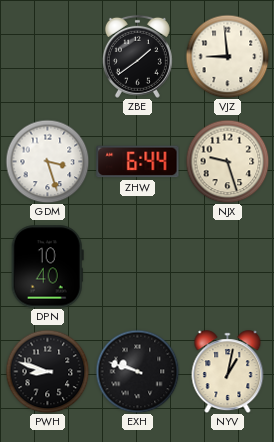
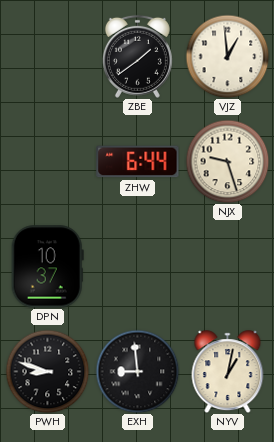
VJZ: 8:59 -> 12:59 (227, 56)
GDM: 3:27 -> none (47, 161)
DPN: 10:40 -> 10:37 (47, 267)
EXH: 9:48 -> 8:59 (137, 371)
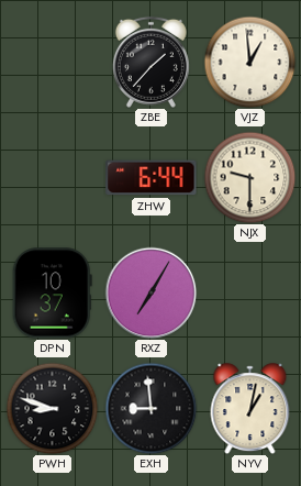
ZBE: 1:39 -> 1:37 (150, 62)
NJX: 9:27 -> 9:30 (249, 177)
RXZ: none -> 7:05 (150, 292)
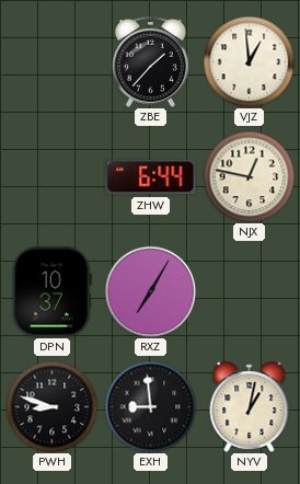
NJX: 9:30 -> 12:47 (249, 176)
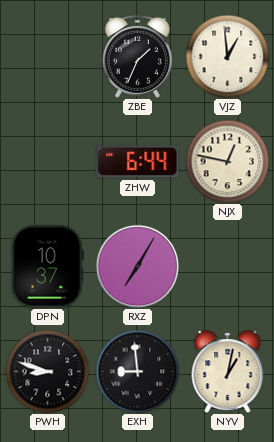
ZBE: 1:37 -> 1:34 (137, 56)
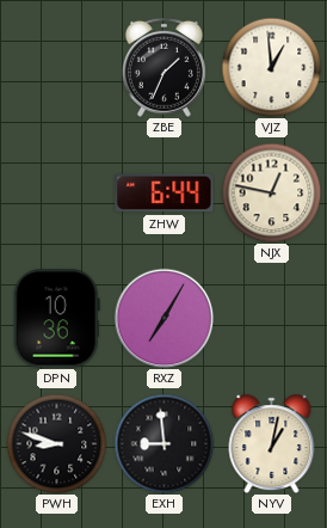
DPN: 10:37 -> 10:36 (56, 319)
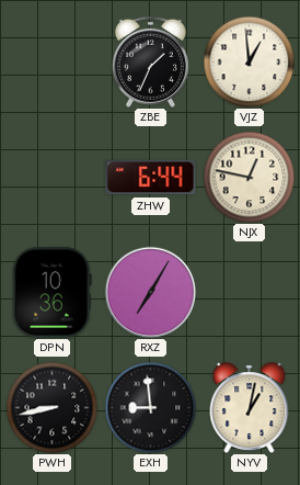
PWH: 8:48 -> 8:43 (51, 407)
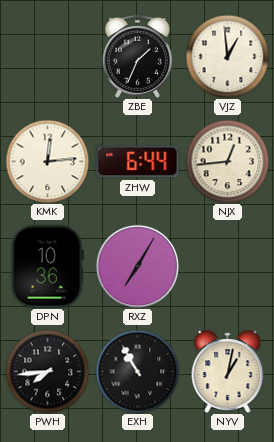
KMK: none -> 12:14 (47, 161)
NJX: 12:47 -> 12:44 (227, 161)
PWH: 8:43 -> 7:44 (47, 371)
EXH: 8:59 -> 10:55 (137, 371)
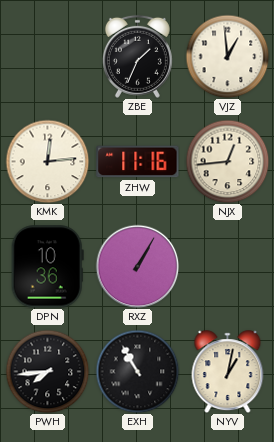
ZHW: 6:44 -> 11:16 (138, 162)
RXZ: 7:05 -> 1:05 (137, 266)
